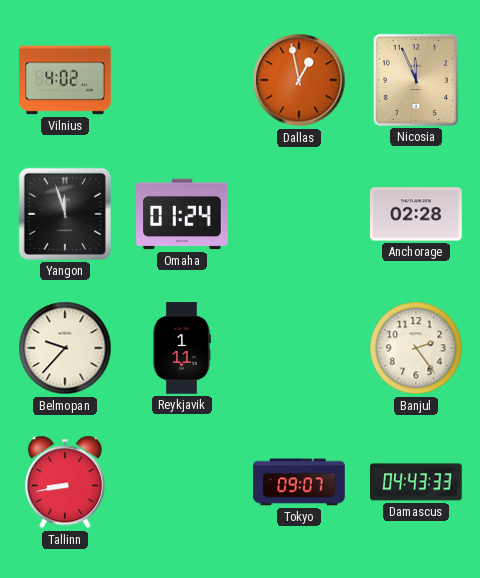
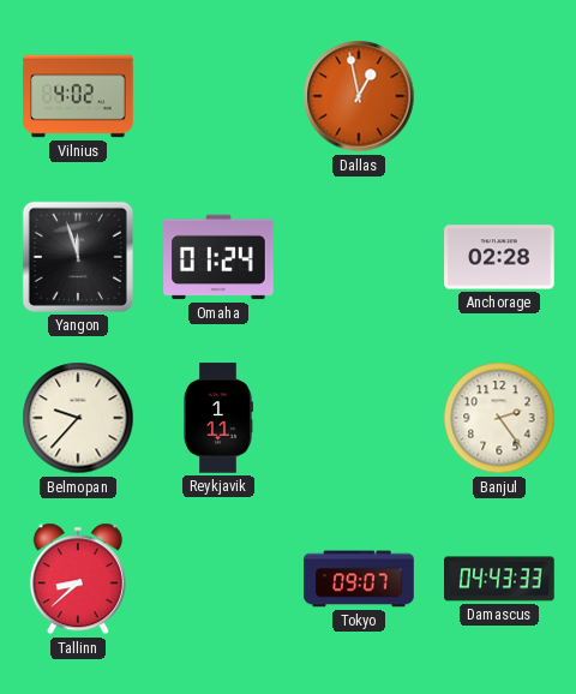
Nicosia: 11:56 -> none (416, 80)
Tallinn: 8:43 -> 8:38 (78, 579)
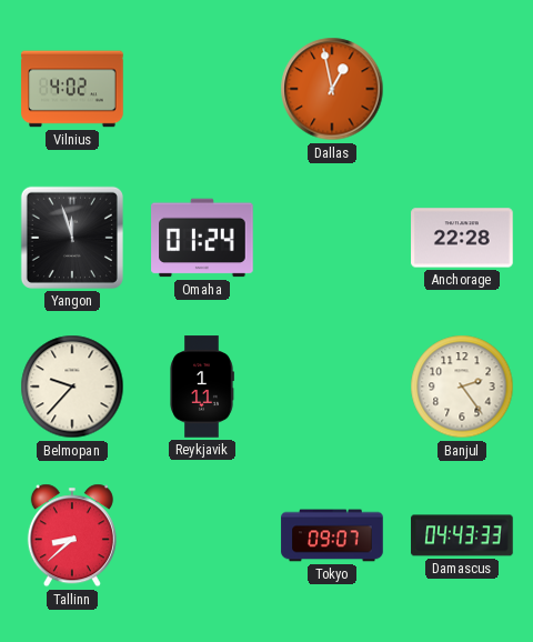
Anchorage: 02:28 -> 22:28 (462, 238)
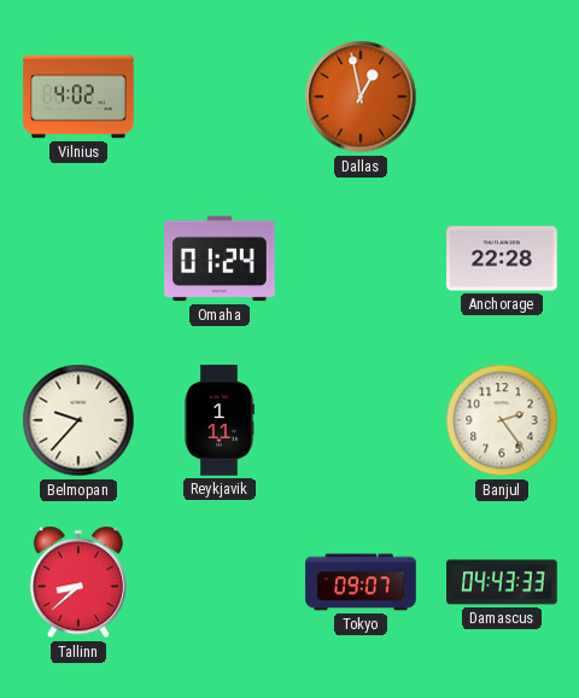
Yangon: 11:57 -> none (72, 238)
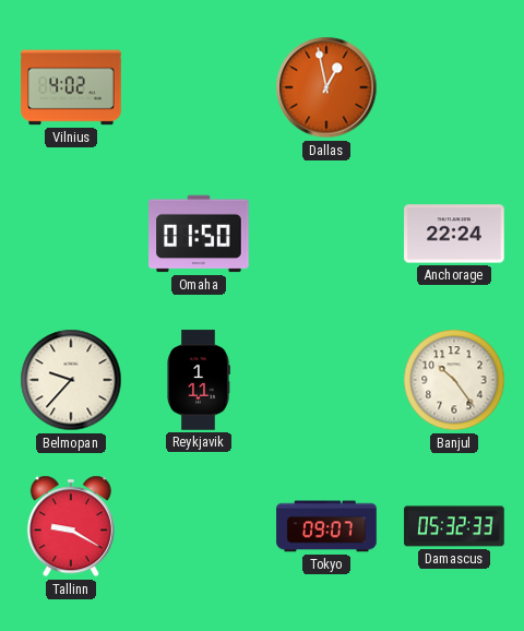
Omaha: 01:24 -> 01:50 (199, 234)
Anchorage: 22:28 -> 22:24 (454, 234)
Banjul: 2:24 -> 10:24 (454, 380)
Tallinn: 8:38 -> 9:20 (71, 526)
Damascus: 04:43 -> 05:32 (454, 526)
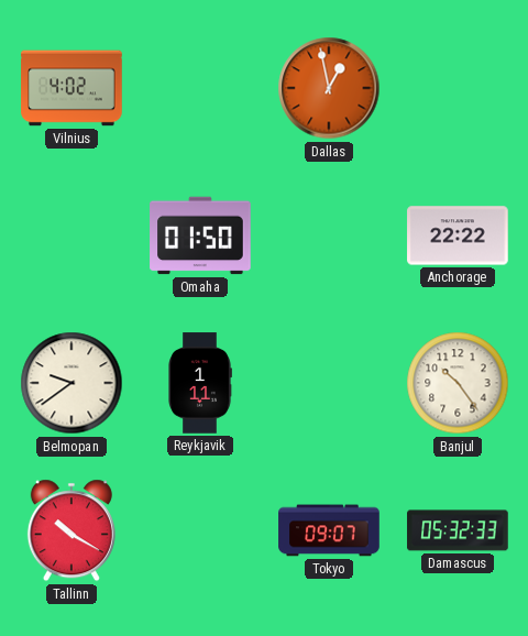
Anchorage: 22:24 -> 22:22 (458, 235)
Belmopan: 9:37 -> 9:39 (71, 383)
Tallinn: 9:20 -> 10:20 (71, 530)
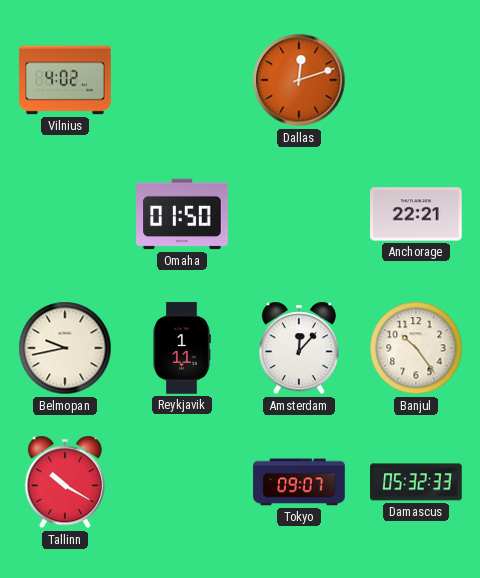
Dallas: 12:58 -> 12:12 (299, 80)
Anchorage: 22:22 -> 22:21 (416, 214)
Belmopan: 9:39 -> 9:43 (65, 348)
Amsterdam: none -> 12:07 (299, 348)
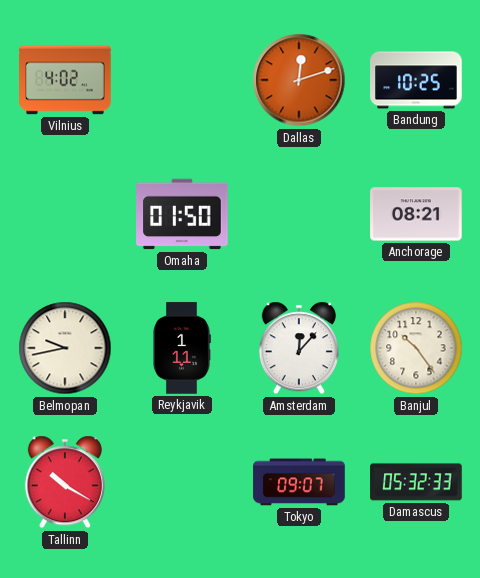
Bandung: none -> 10:25 (416, 80)
Anchorage: 22:21 -> 08:21 (416, 214)
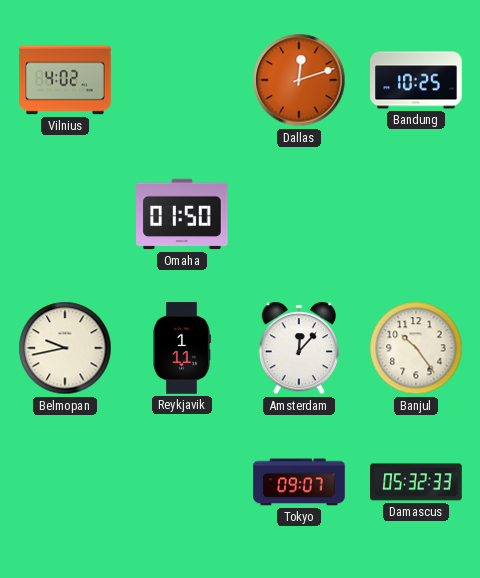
Anchorage: 08:21 -> none (416, 214)
Tallinn: 10:20 -> none (65, 482)
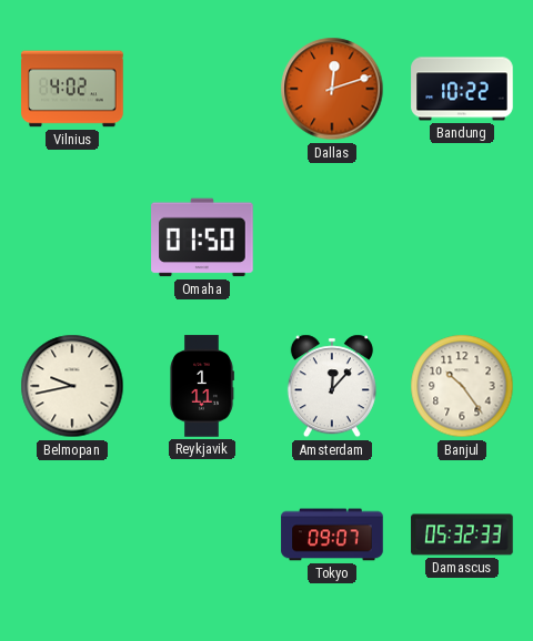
Bandung: 10:25 -> 10:22 (462, 89)
